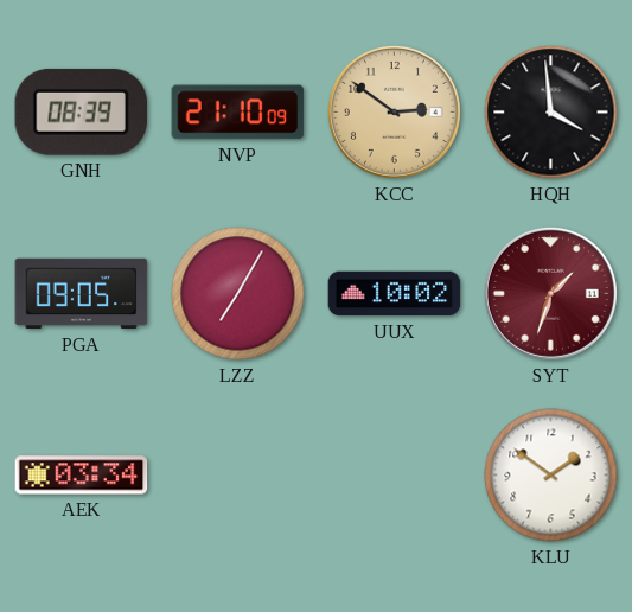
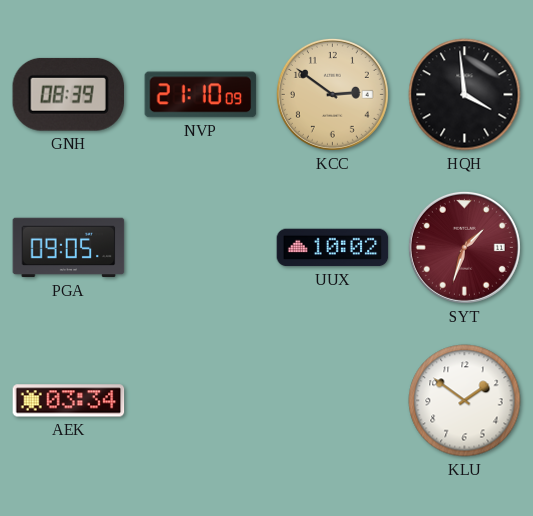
LZZ: 7:05 -> none (238, 294)
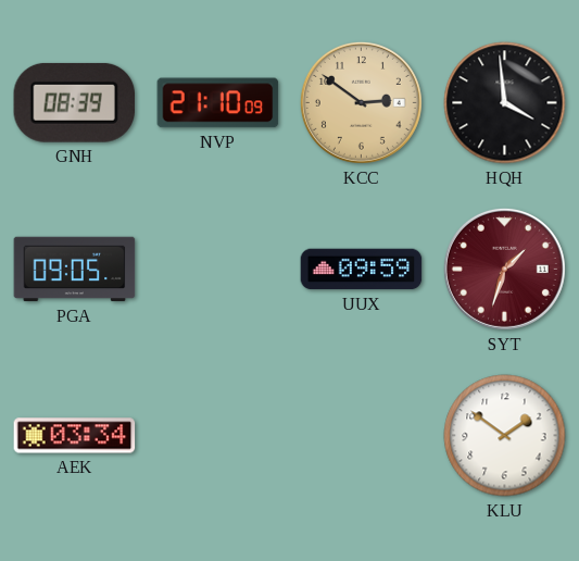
UUX: 10:02 -> 09:59 (362, 270)
